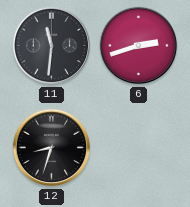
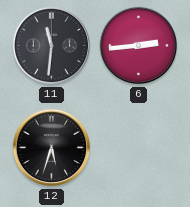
6: 2:42 -> 2:44 (139, 46)
12: 8:33 -> 5:33 (52, 148)
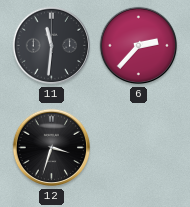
6: 2:44 -> 2:37 (139, 46)
12: 5:33 -> 3:33 (52, 148)
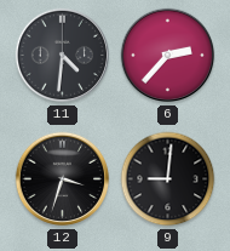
11: 11:31 -> 4:31 (63, 56)
9: none -> 9:01 (168, 179)
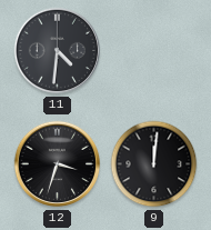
6: 2:37 -> none (168, 56)
9: 9:01 -> 12:01 (154, 164)
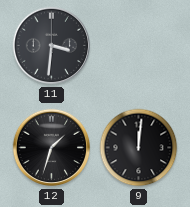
11: 4:31 -> 3:31 (52, 46)
12: 3:33 -> 1:33 (52, 148)
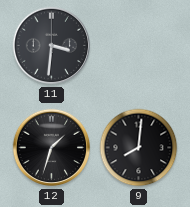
9: 12:01 -> 8:01 (139, 148)
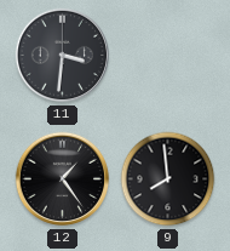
12: 1:33 -> 1:24 (63, 179)
9: 8:01 -> 7:59 (168, 179)
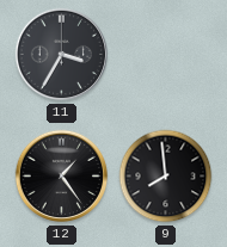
11: 3:31 -> 3:35 (62, 55)
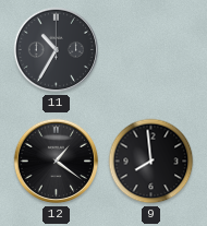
11: 3:35 -> 10:35 (57, 50)
12: 1:24 -> 1:21 (57, 162)
